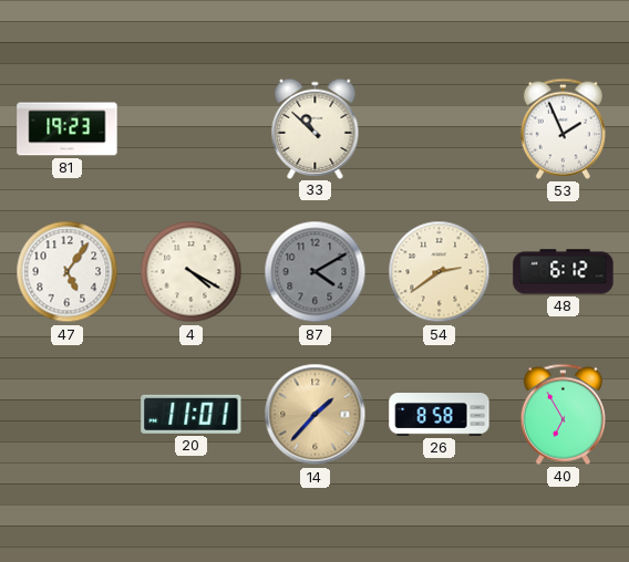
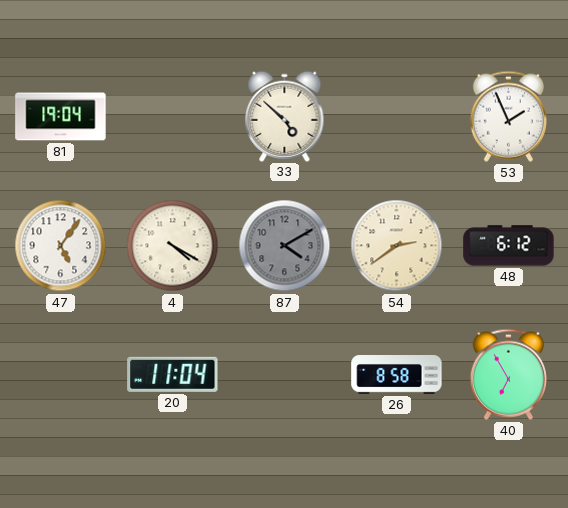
81: 19:23 -> 19:04 (61, 117)
33: 10:52 -> 4:52 (285, 116)
20: 11:01 -> 11:04 (173, 374)
14: 1:37 -> none (316, 415)
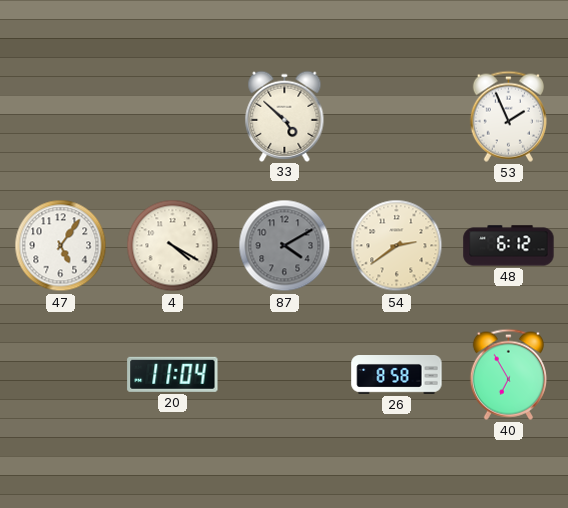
81: 19:04 -> none (61, 117)
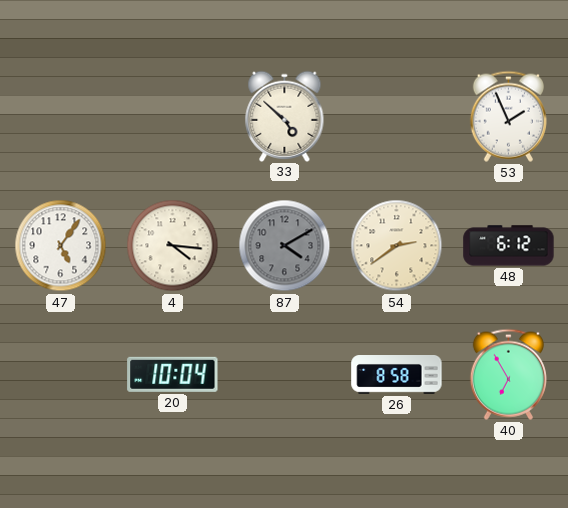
4: 4:20 -> 4:16 (173, 246)
20: 11:04 -> 10:04 (173, 374)
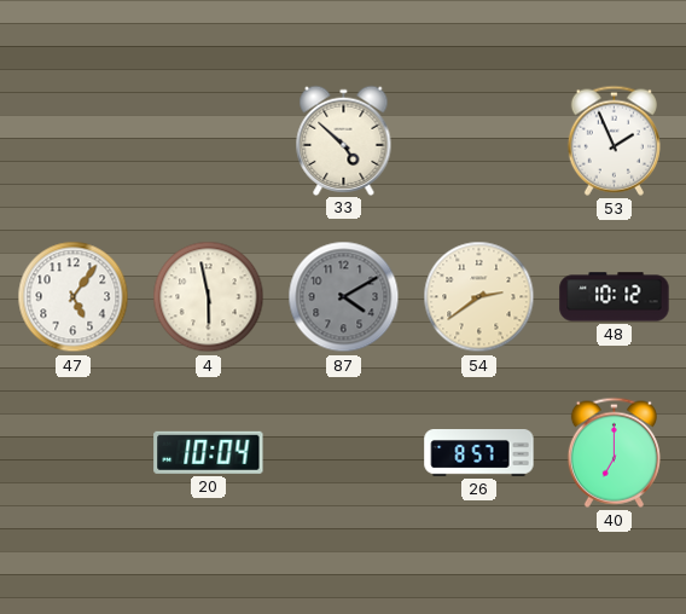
4: 4:16 -> 5:58 (209, 297)
48: 6:12 -> 10:12 (615, 297)
26: 8:58 -> 8:57 (479, 453)
40: 6:55 -> 7:00 (614, 452)
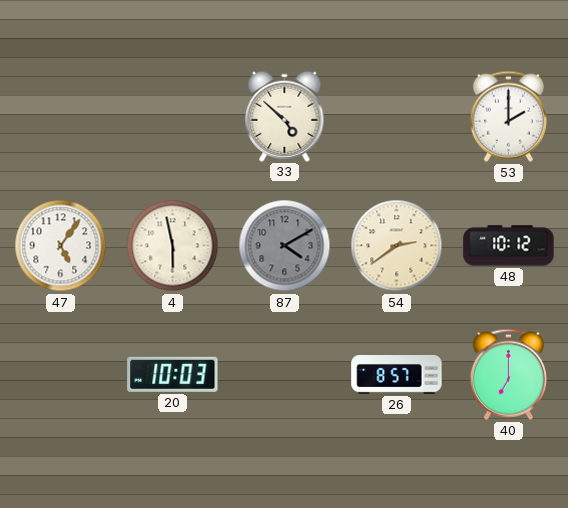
53: 1:56 -> 2:00 (508, 116)
20: 10:04 -> 10:03 (173, 374)
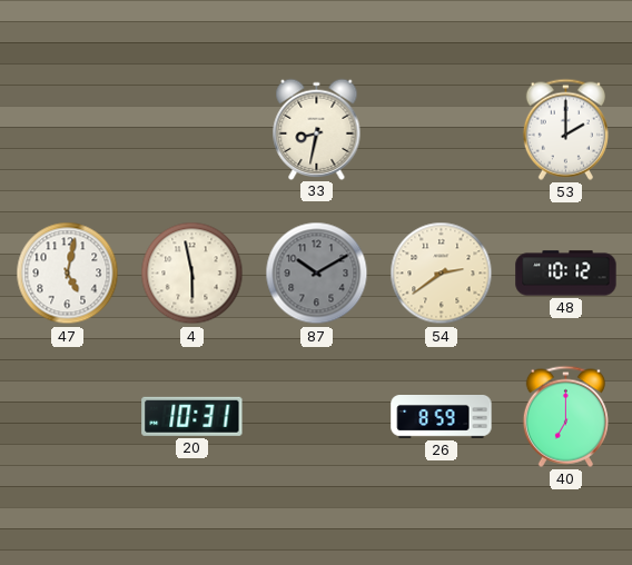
33: 4:52 -> 8:32 (317, 129)
47: 5:06 -> 5:02 (68, 274)
87: 4:10 -> 10:10 (317, 274)
20: 10:03 -> 10:31 (192, 416)
26: 8:57 -> 8:59 (442, 417)
